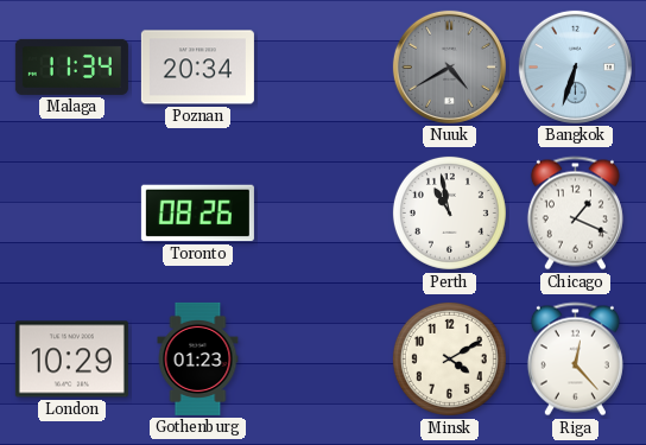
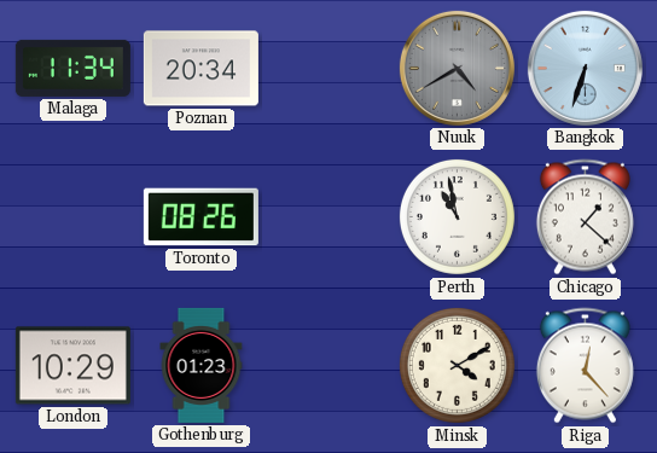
Chicago: 1:19 -> 1:22 (585, 217)
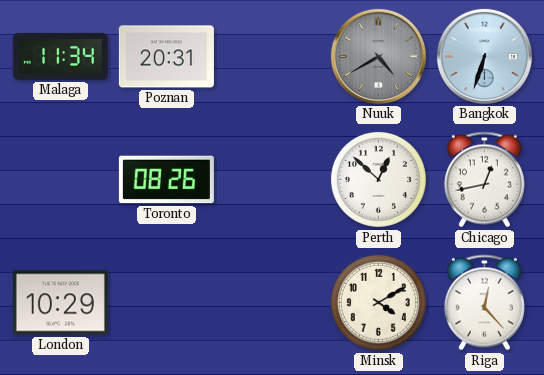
Poznan: 20:34 -> 20:31 (166, 57)
Perth: 10:58 -> 12:52 (378, 179)
Chicago: 1:22 -> 12:43 (484, 180)
Gothenburg: 01:23 -> none (202, 365)
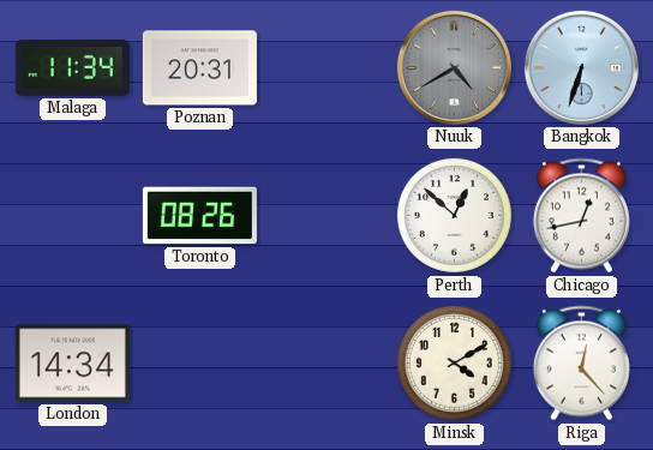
London: 10:29 -> 14:34 (72, 364)
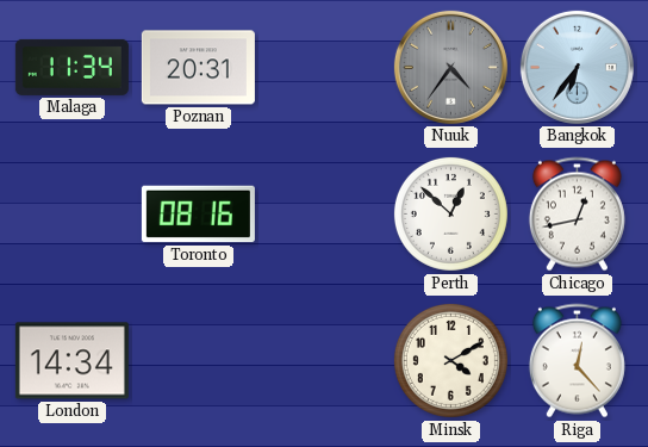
Nuuk: 4:40 -> 4:36 (450, 67)
Bangkok: 6:33 -> 6:36 (577, 67)
Toronto: 08:26 -> 08:16 (198, 215)
